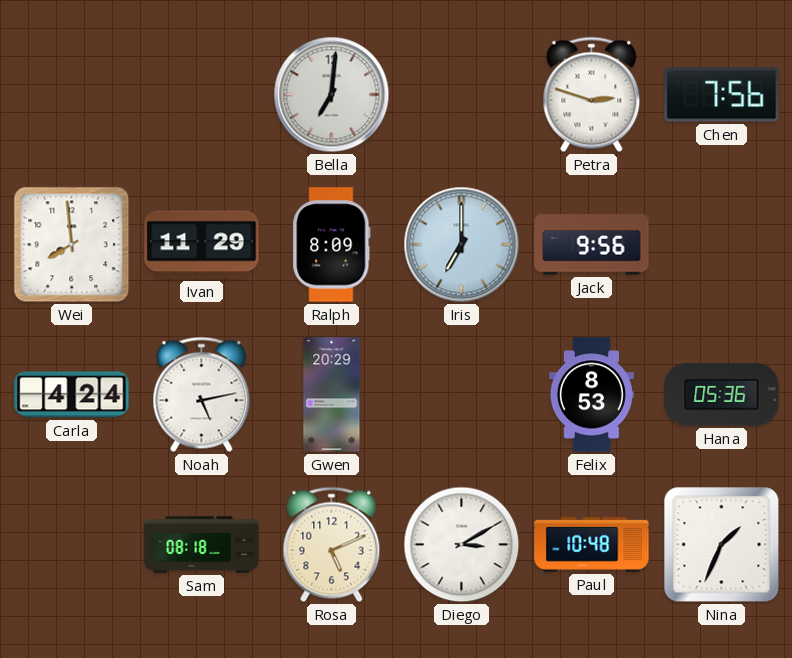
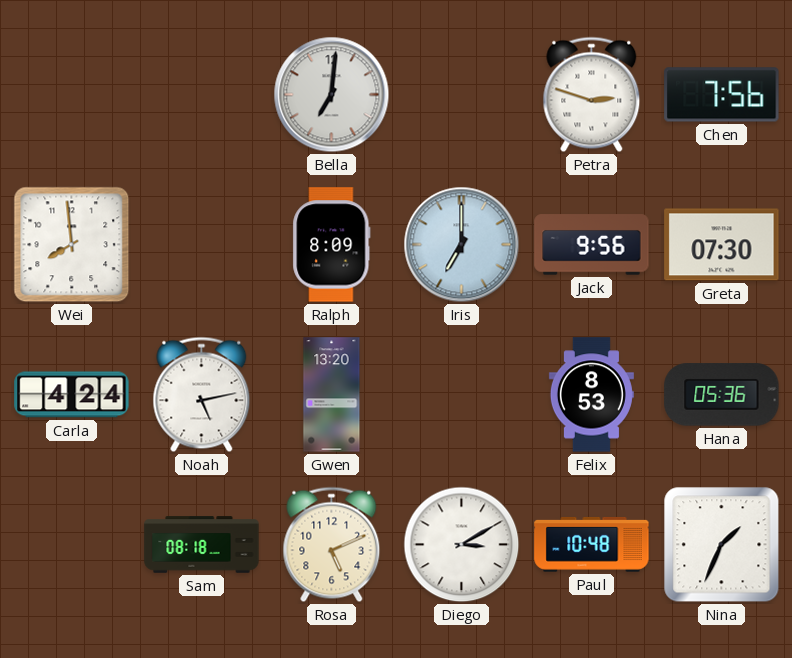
Ivan: 11:29 -> none (202, 245)
Greta: none -> 07:30 (722, 245)
Gwen: 20:29 -> 13:20 (332, 395)
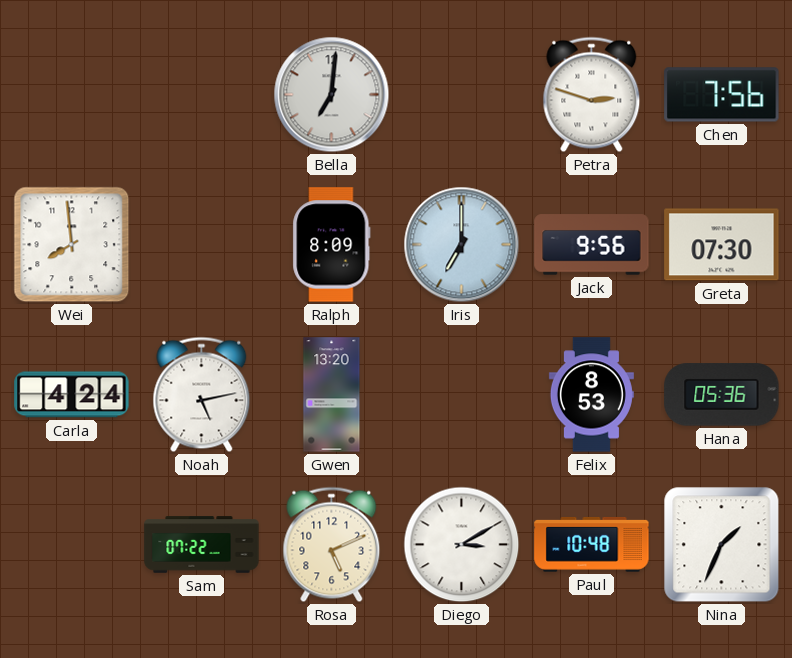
Sam: 08:18 -> 07:22 (202, 545)
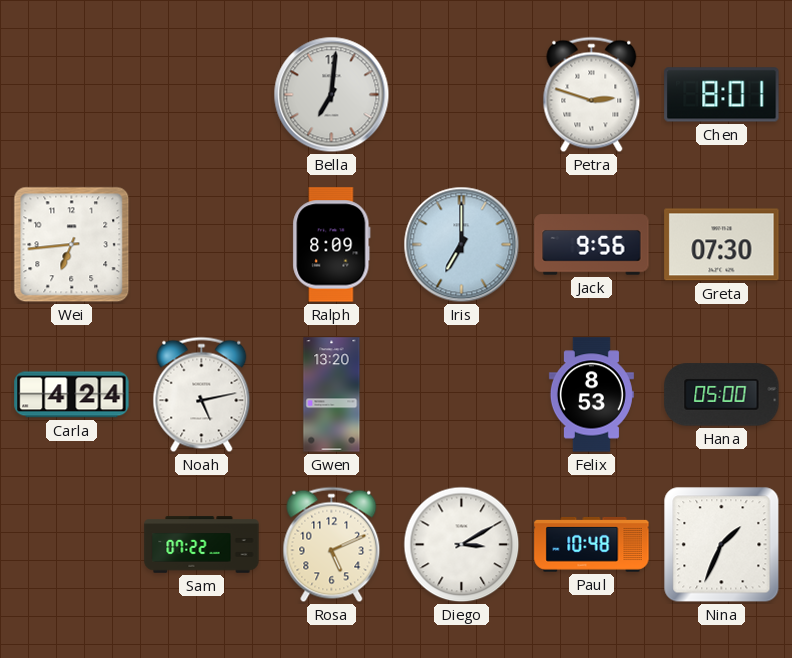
Chen: 7:56 -> 8:01 (722, 95)
Wei: 7:59 -> 6:44 (72, 245)
Hana: 05:36 -> 05:00 (722, 395)
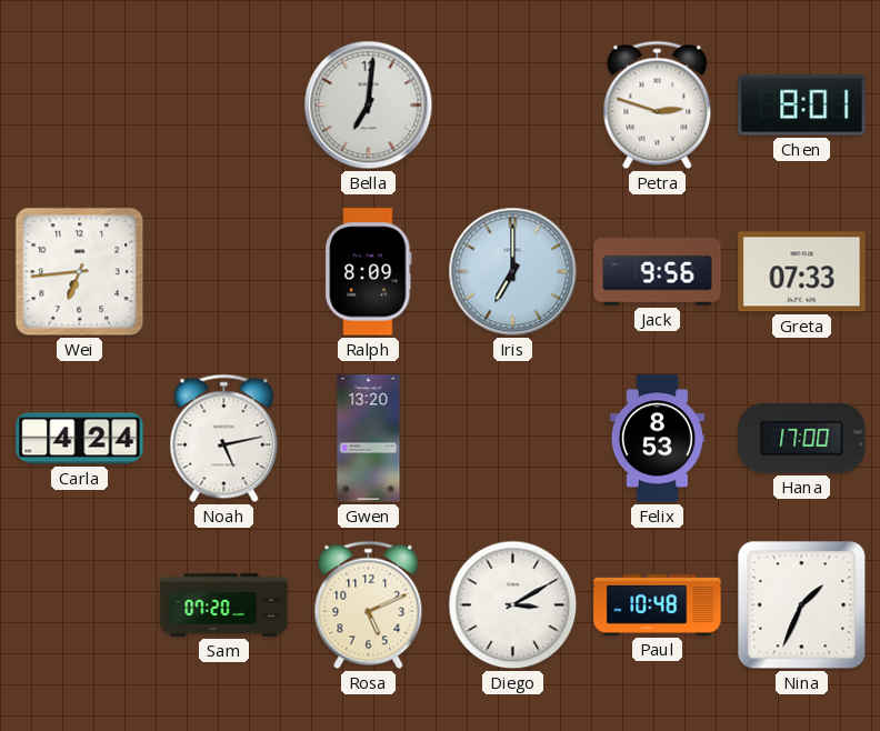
Greta: 07:30 -> 07:33 (802, 272)
Hana: 05:00 -> 17:00 (802, 439)
Sam: 07:22 -> 07:20 (224, 605)
